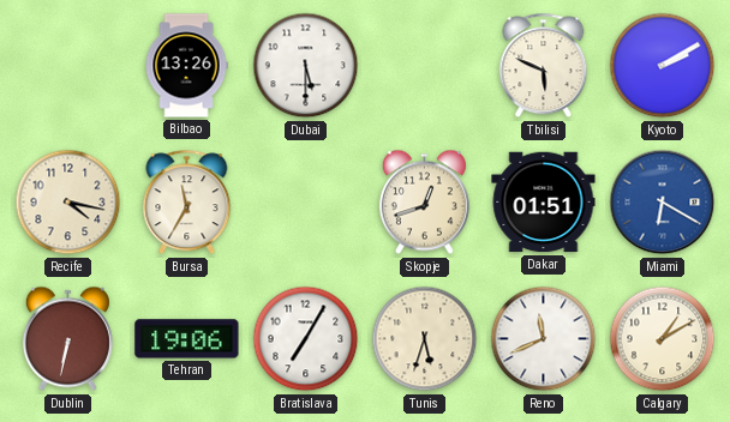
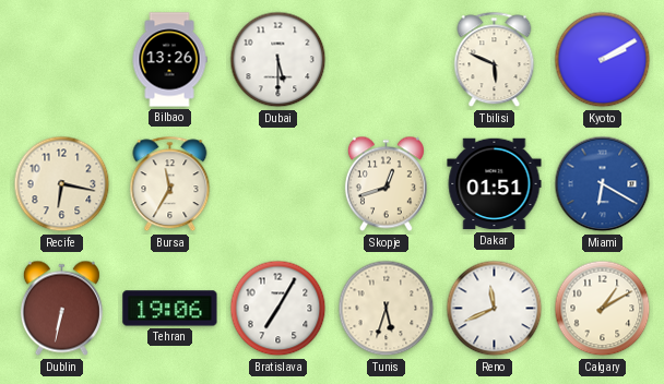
Recife: 4:17 -> 6:17 (62, 184)
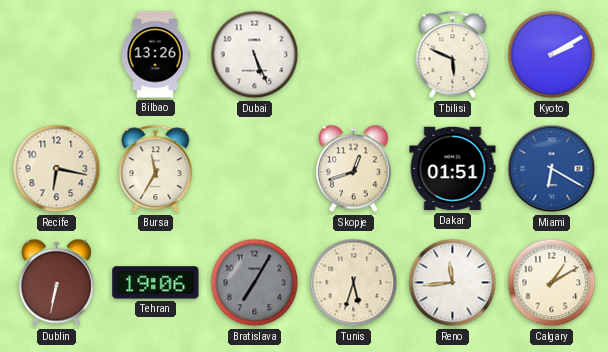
Dubai: 5:30 -> 5:26 (255, 55)
Bratislava dial: white -> grey (255, 283)
Reno: 11:41 -> 11:44 (453, 283)
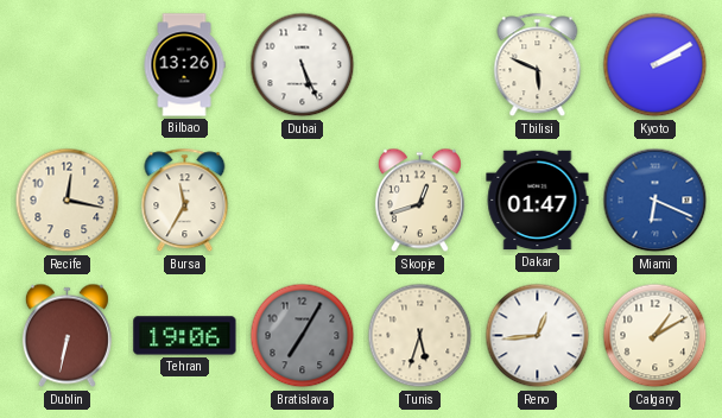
Recife: 6:17 -> 12:17 (68, 201)
Dakar: 01:51 -> 01:47 (538, 201)
Miami: 6:20 -> 6:19 (655, 201)
Reno: 11:44 -> 12:44 (538, 336)
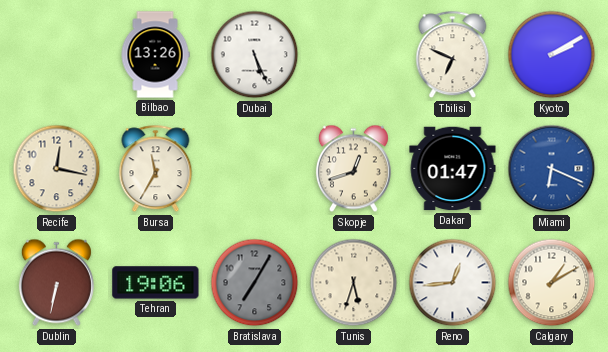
Tbilisi: 5:49 -> 6:49 (453, 55)
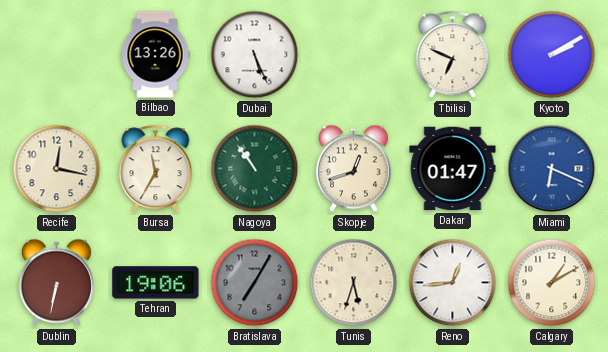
Nagoya: none -> 10:54 (255, 169)
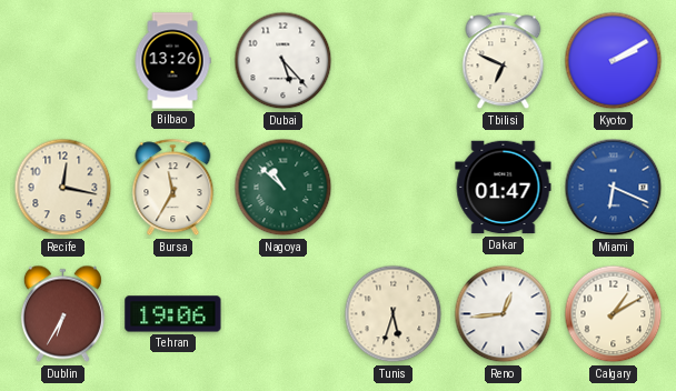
Dubai: 5:26 -> 5:23 (284, 61)
Nagoya: 10:54 -> 10:52 (284, 188)
Skopje: 12:42 -> none (353, 169)
Dublin: 6:32 -> 6:35 (62, 314)
Bratislava: 7:05 -> none (255, 283)
